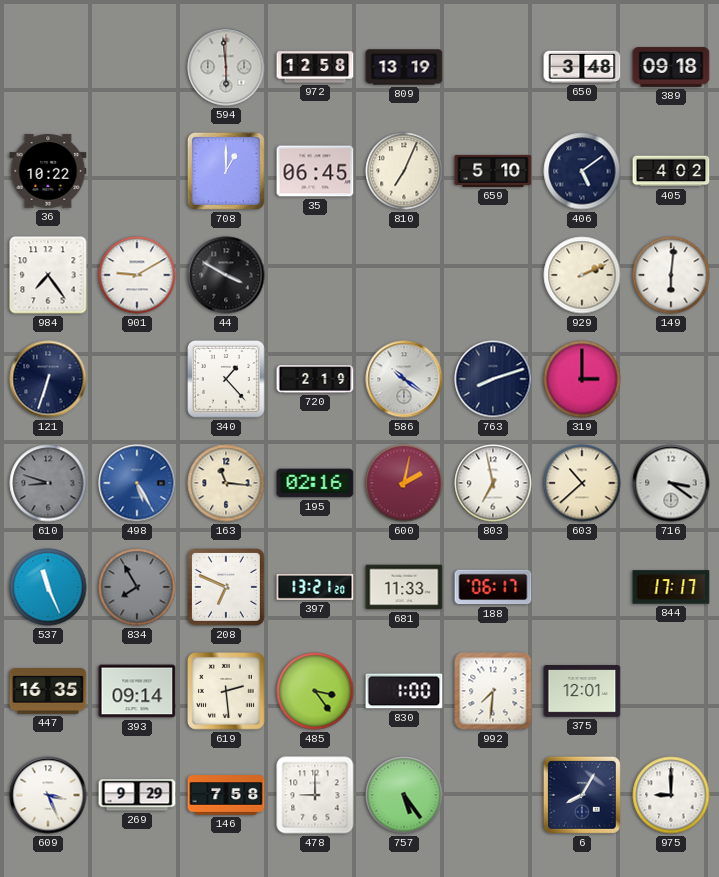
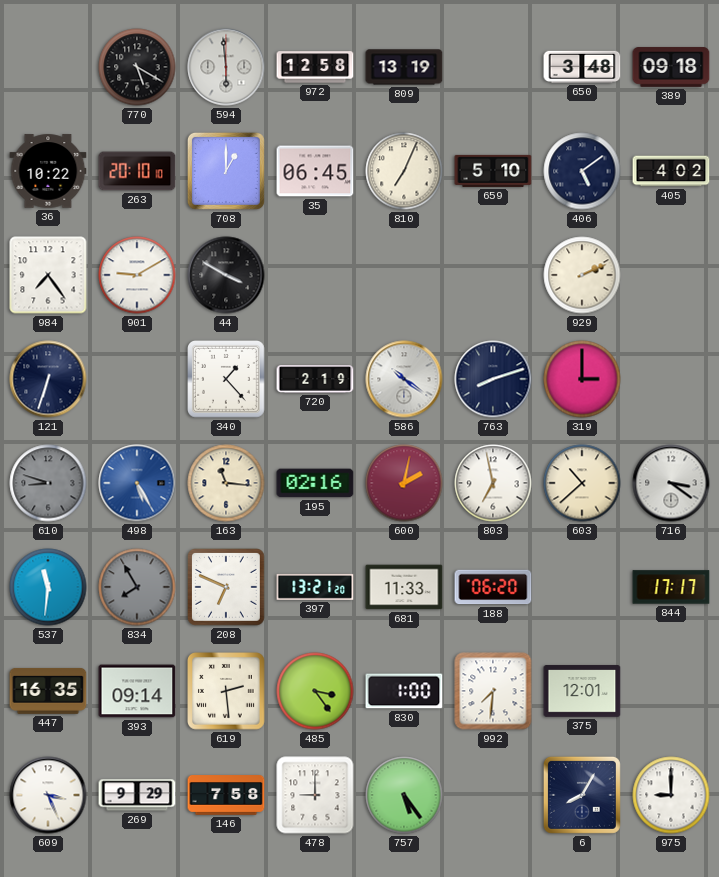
770: none -> 5:20 (137, 67)
263: none -> 20:10 (137, 171)
149: 6:01 -> none (671, 275)
537: 11:26 -> 11:31 (48, 587)
188: 06:17 -> 06:20 (493, 587)
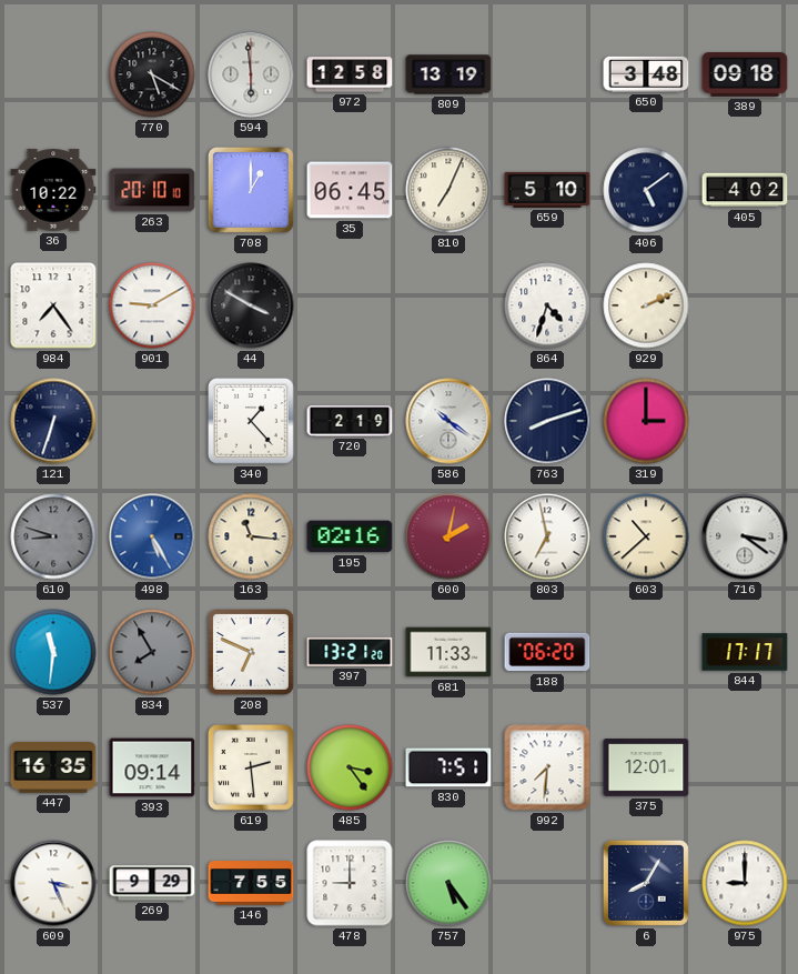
864: none -> 4:33 (547, 305)
830: 1:00 -> 7:51 (448, 767)
146: 7:58 -> 7:55 (251, 883)
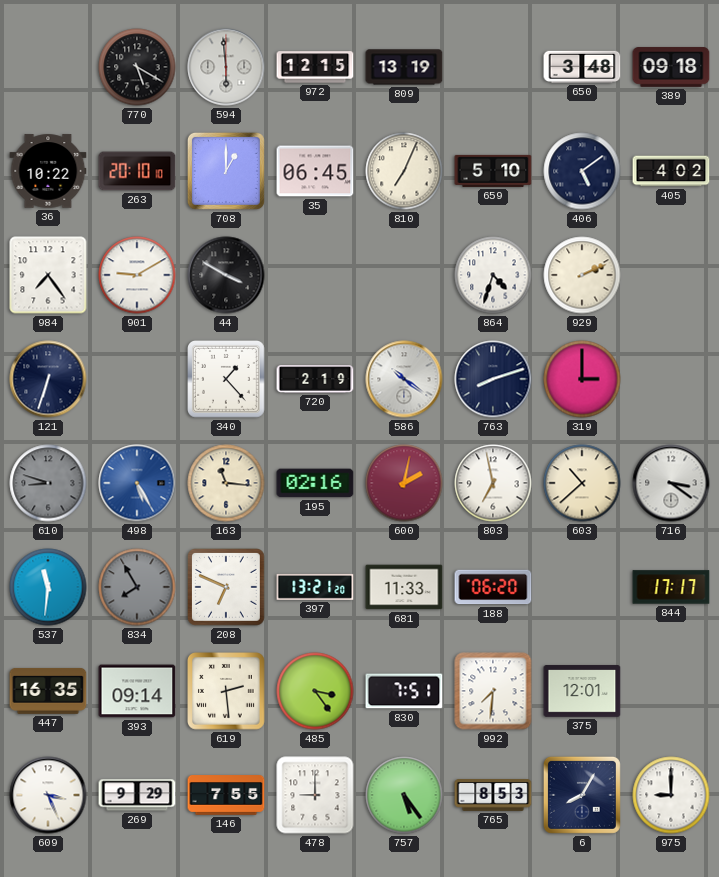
972: 12:58 -> 12:15 (315, 67)
765: none -> 8:53 (493, 796)
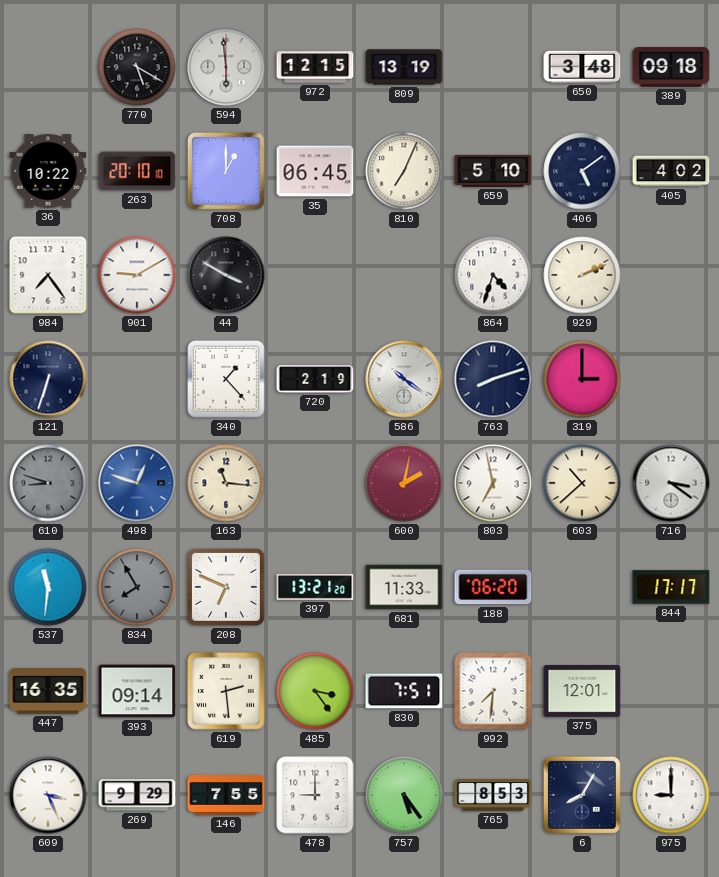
498: 5:25 -> 12:48 (137, 483)
195: 02:16 -> none (315, 483)
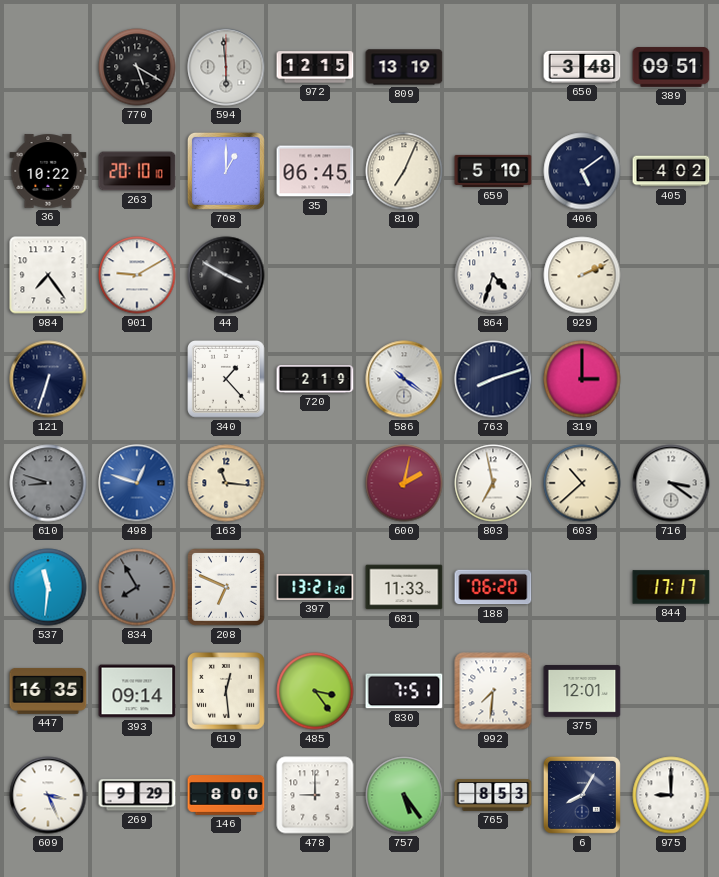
389: 09:18 -> 09:51 (671, 67)
619: 2:29 -> 12:29 (227, 692)
146: 7:55 -> 8:00 (226, 795)
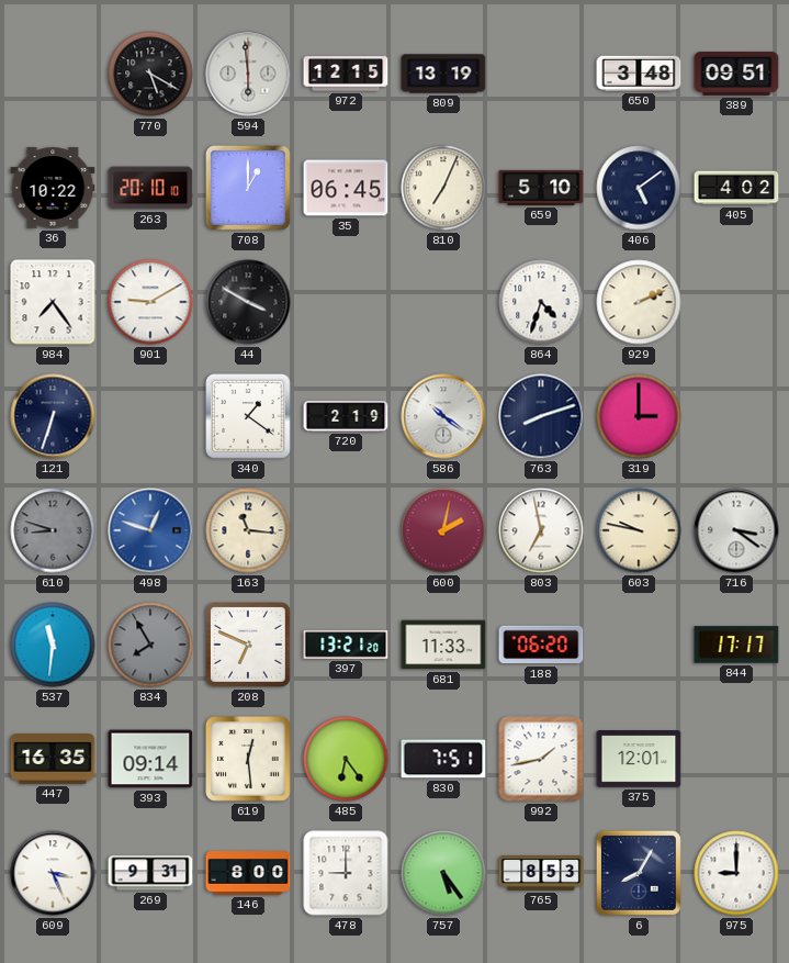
340: 1:23 -> 1:21 (249, 417)
603: 10:38 -> 9:47 (639, 530)
485: 3:24 -> 6:24 (346, 759)
992: 7:31 -> 1:43 (541, 759)
269: 9:29 -> 9:31 (150, 873)
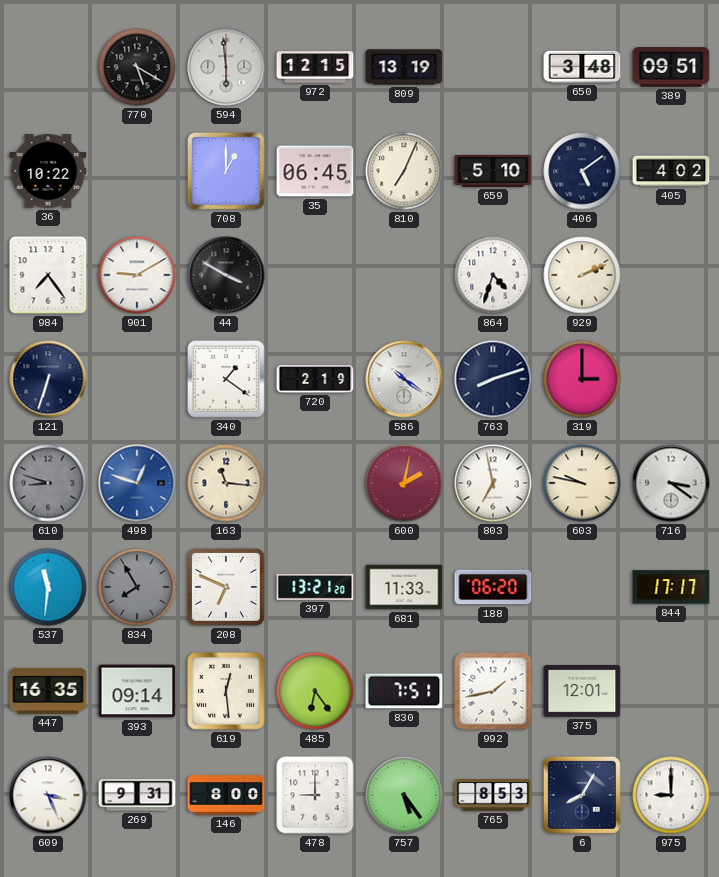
263: 20:10 -> none (150, 188)
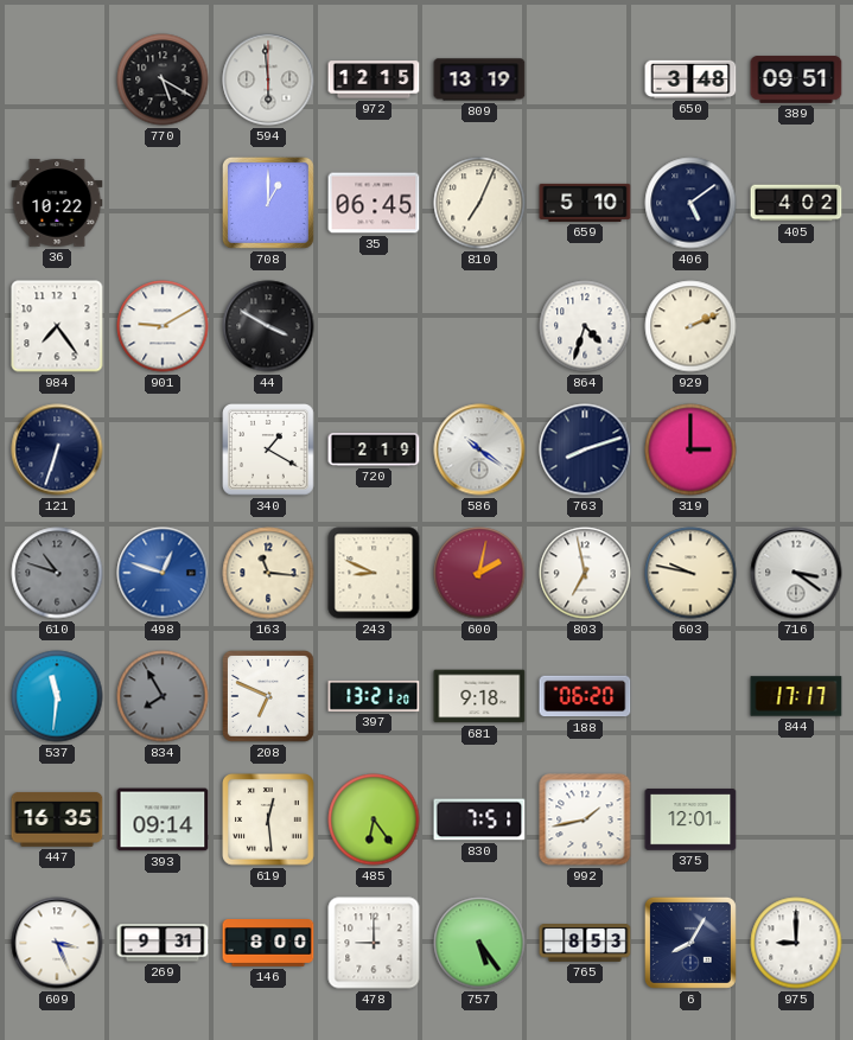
340: 1:21 -> 1:20 (269, 451)
610: 8:48 -> 10:48 (57, 573)
243: none -> 8:49 (374, 573)
681: 11:33 -> 9:18 (479, 696)
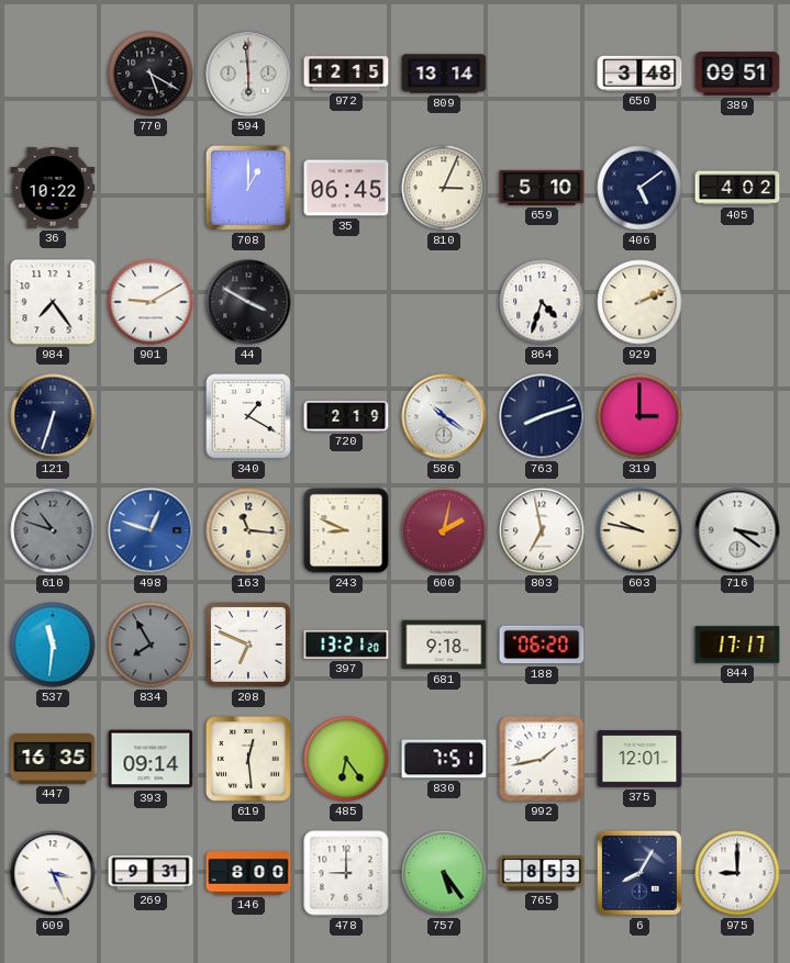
809: 13:19 -> 13:14 (444, 74)
810: 7:04 -> 3:04 (444, 188)
